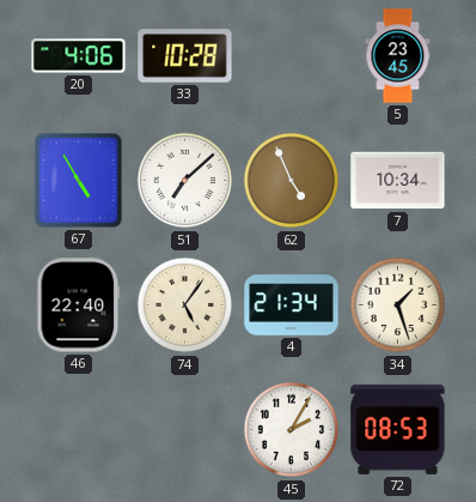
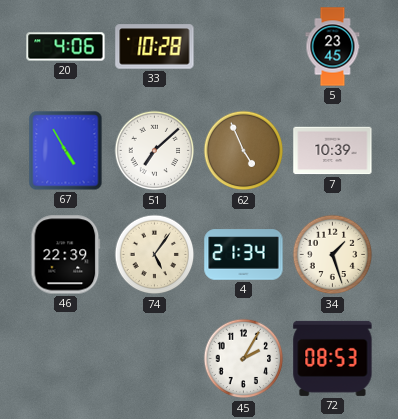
7: 10:34 -> 10:39 (333, 151)
46: 22:40 -> 22:39 (66, 255)
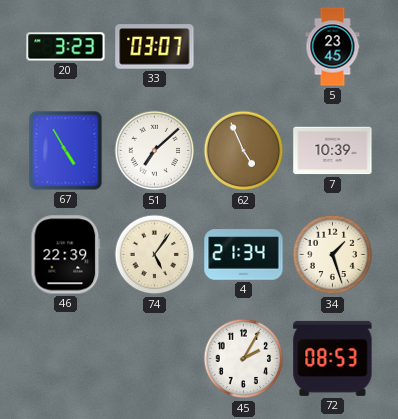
20: 4:06 -> 3:23 (66, 47)
33: 10:28 -> 03:07 (155, 47)
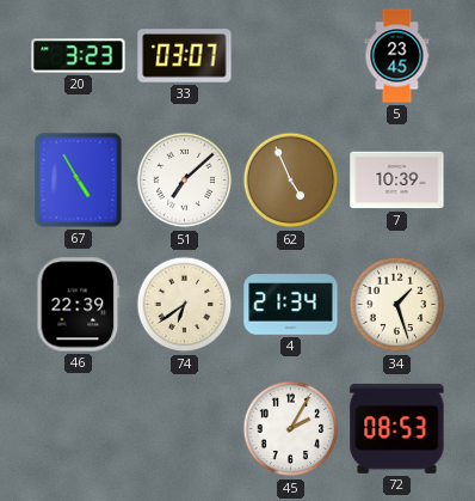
74: 5:06 -> 6:39 (185, 305)
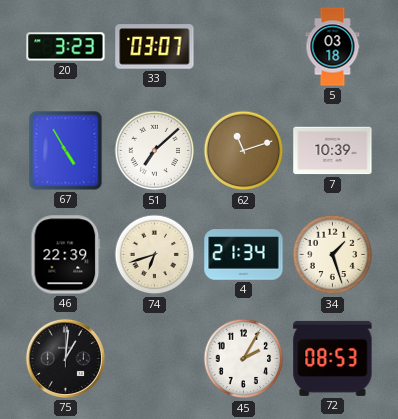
5: 23:45 -> 03:18 (333, 47)
62: 4:56 -> 11:12 (244, 151)
74: 6:39 -> 6:42 (155, 255)
75: none -> 1:01 (65, 358)
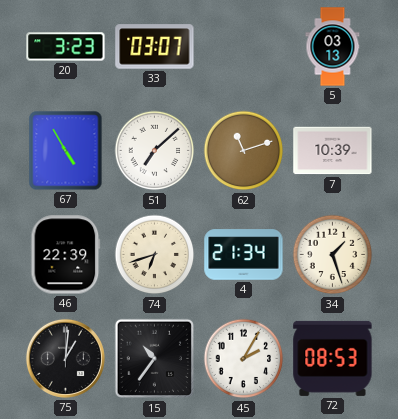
5: 03:18 -> 03:13 (333, 47)
15: none -> 10:36 (155, 359)
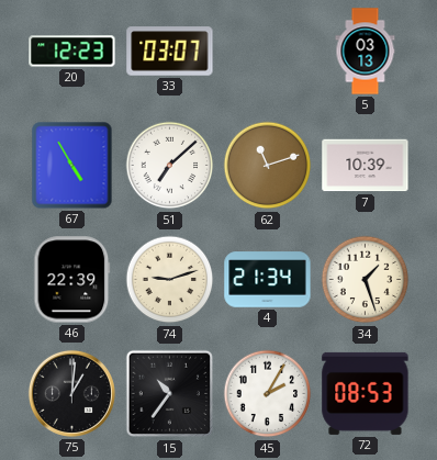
20: 3:23 -> 12:23 (72, 52)
74: 6:42 -> 9:12 (170, 280)
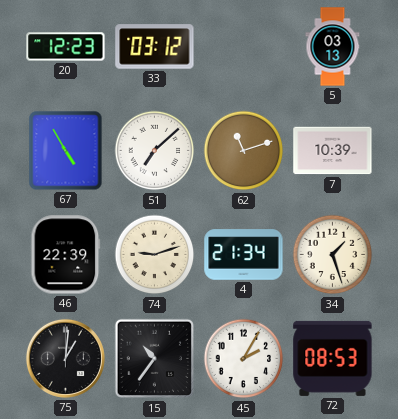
33: 03:07 -> 03:12 (155, 47)
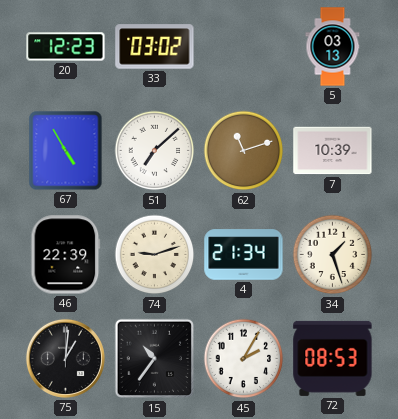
33: 03:12 -> 03:02 (155, 47)
